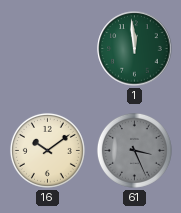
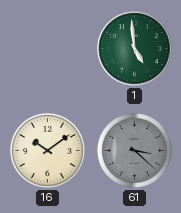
1: 11:59 -> 4:59 (135, 49)
61: 3:26 -> 3:22 (134, 150)
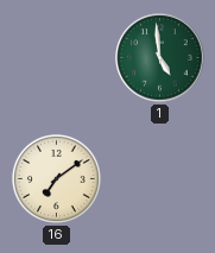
16: 10:09 -> 7:09 (56, 178)
61: 3:22 -> none (134, 150)
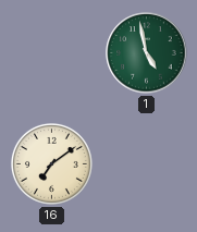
1: 4:59 -> 4:58 (147, 53)
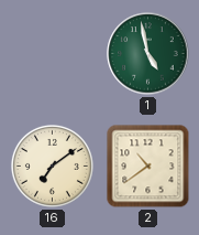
2: none -> 10:39 (148, 167)
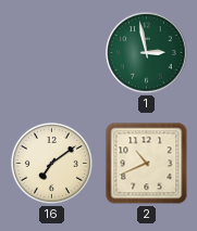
1: 4:58 -> 2:58 (147, 53)
2: 10:39 -> 10:41 (147, 164)
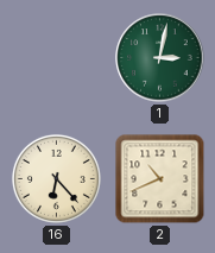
1: 2:58 -> 3:02 (160, 58)
16: 7:09 -> 6:23 (56, 178)
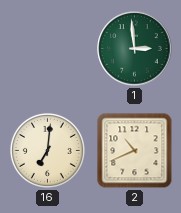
1: 3:02 -> 2:59 (135, 49)
16: 6:23 -> 7:01 (47, 150)
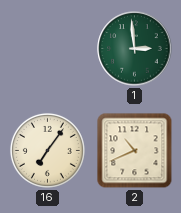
16: 7:01 -> 7:06 (47, 150)
